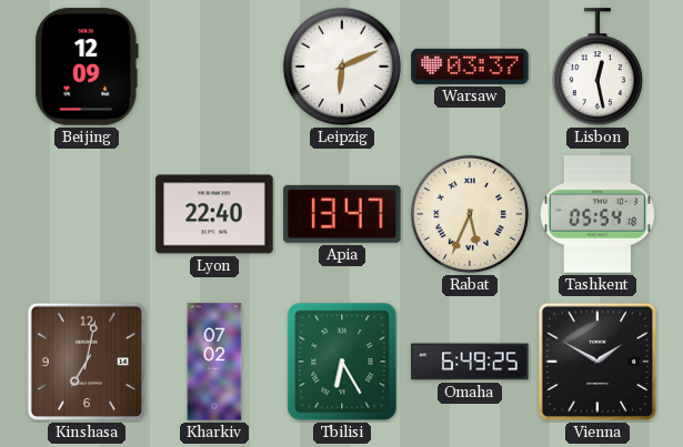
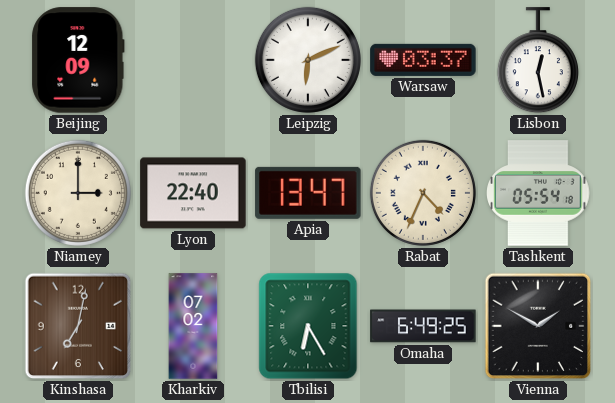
Niamey: none -> 3:00 (78, 193)
Rabat: 5:34 -> 4:34 (423, 193)
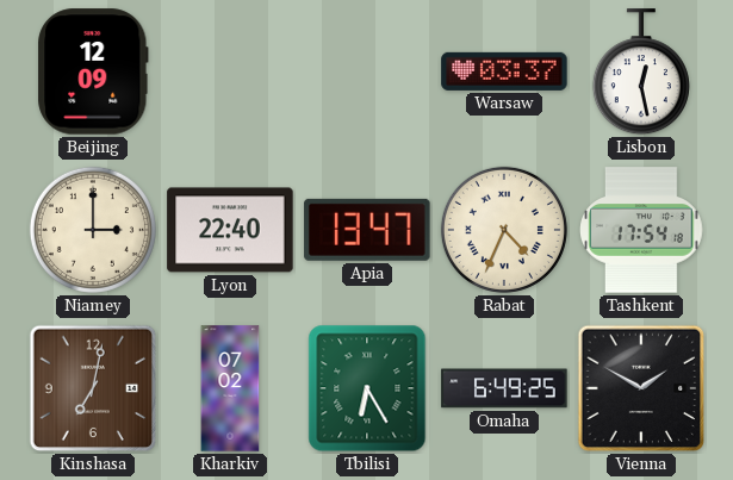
Leipzig: 6:11 -> none (308, 60)
Tashkent: 05:54 -> 17:54 (641, 230)
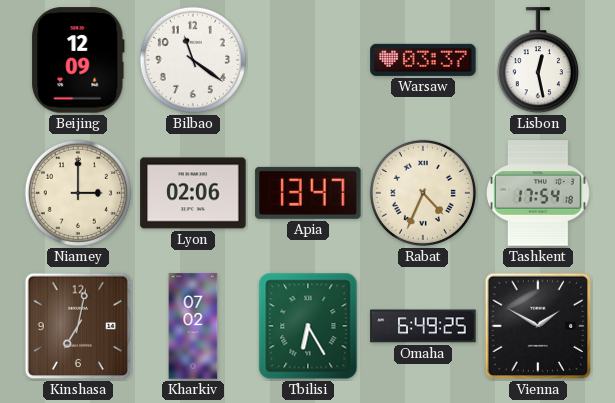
Bilbao: none -> 11:21 (193, 60)
Lyon: 22:40 -> 02:06 (193, 193)
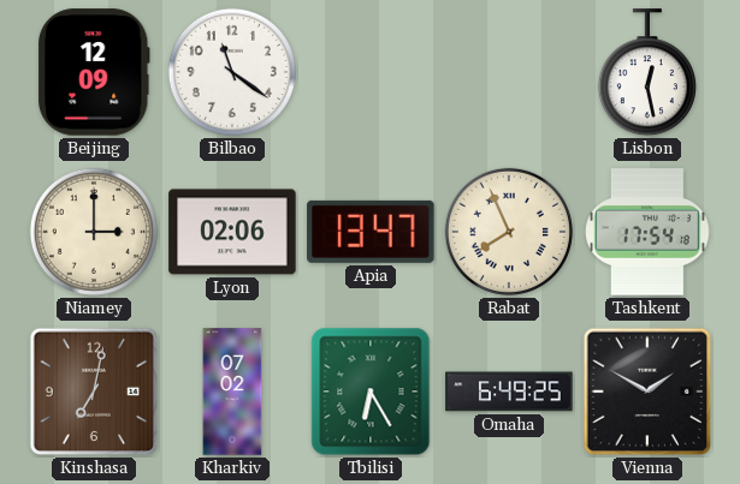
Warsaw: 03:37 -> none (423, 60)
Rabat: 4:34 -> 7:56 (509, 232)
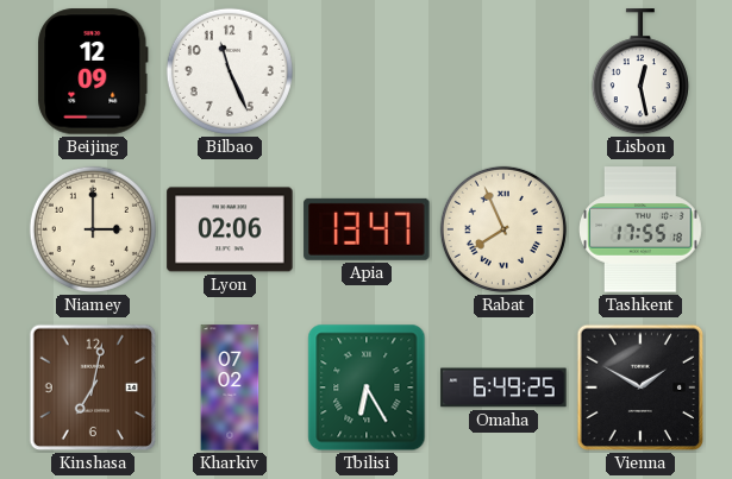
Bilbao: 11:21 -> 11:26 (230, 71)
Tashkent: 17:54 -> 17:55 (640, 229)
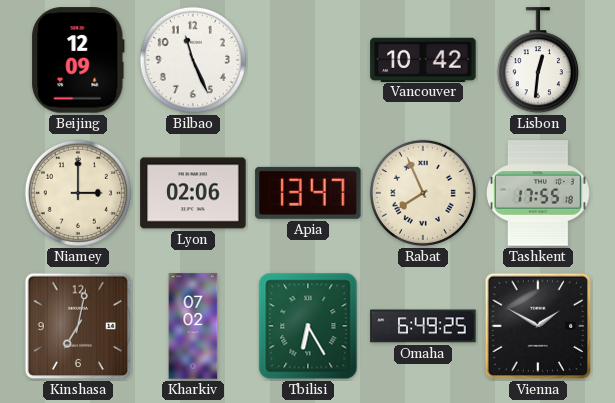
Vancouver: none -> 10:42 (423, 59)
Lisbon: 12:28 -> 12:31 (538, 61)
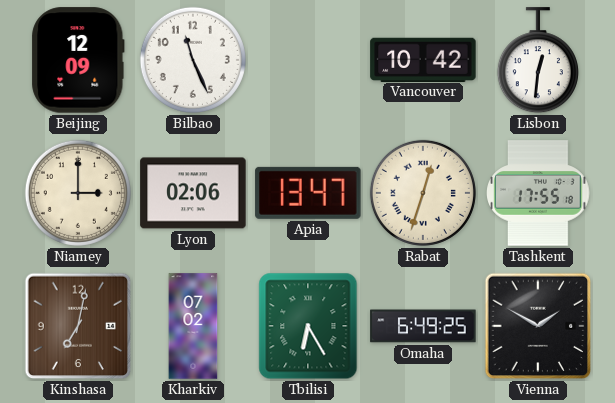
Rabat: 7:56 -> 12:33 (423, 193)
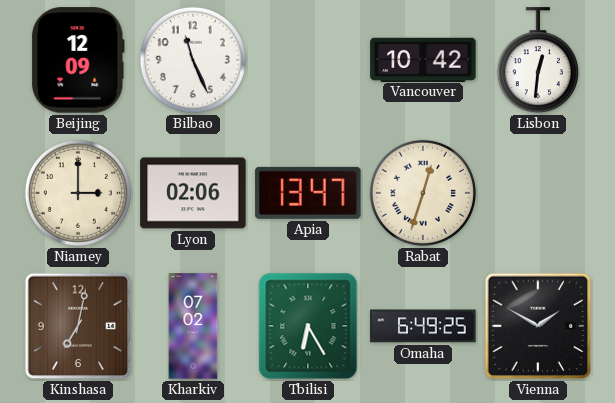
Tashkent: 17:55 -> none (538, 193)
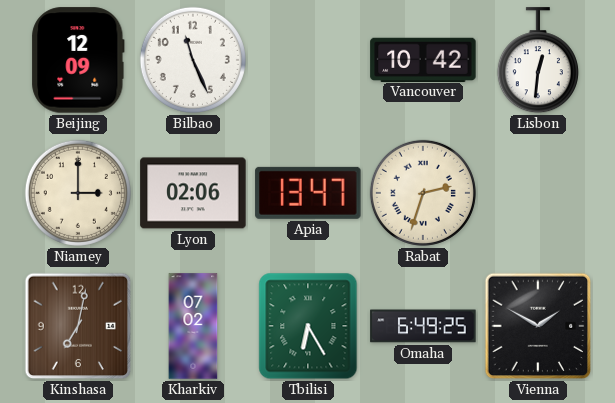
Rabat: 12:33 -> 2:33 (423, 193)
